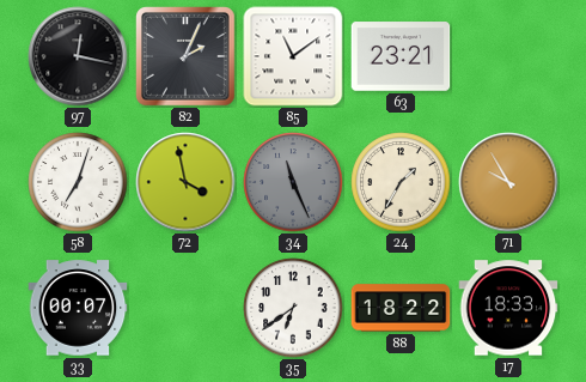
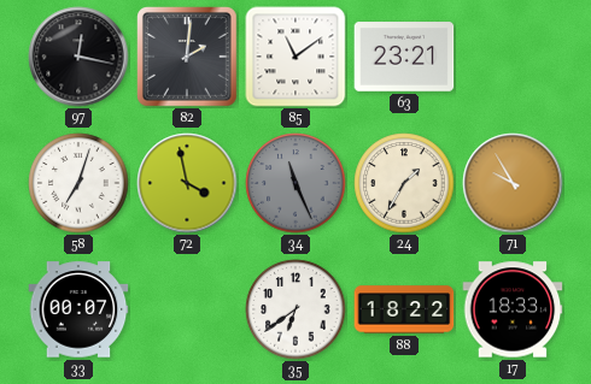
82: 2:04 -> 2:01 (188, 58)
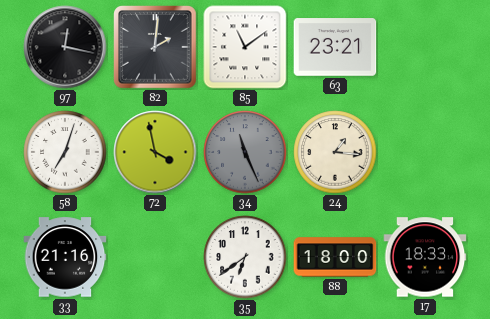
24: 1:35 -> 1:16 (335, 152)
71: 9:55 -> none (513, 183)
33: 00:07 -> 21:16 (65, 257)
88: 18:22 -> 18:00 (335, 257)
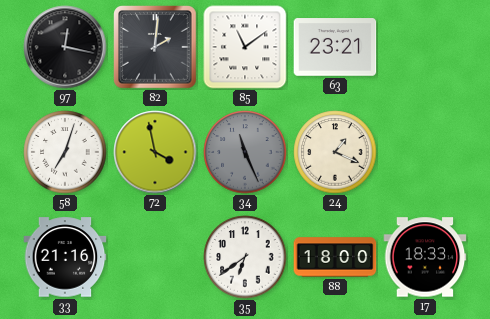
24: 1:16 -> 1:19 (335, 152)
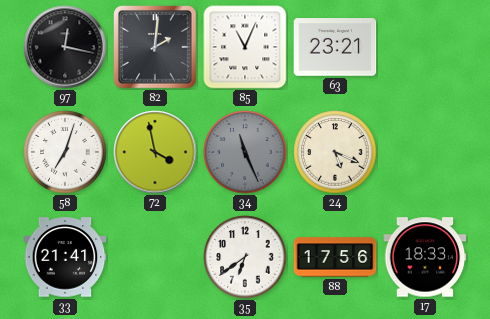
85: 11:09 -> 11:04 (245, 47)
24: 1:19 -> 5:19 (335, 152)
33: 21:16 -> 21:41 (65, 257)
88: 18:00 -> 17:56 (335, 257)
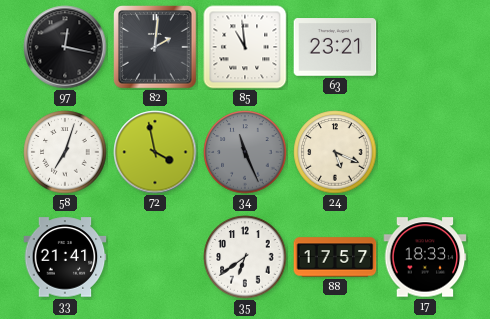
85: 11:04 -> 10:59 (245, 47)
88: 17:56 -> 17:57 (335, 257)
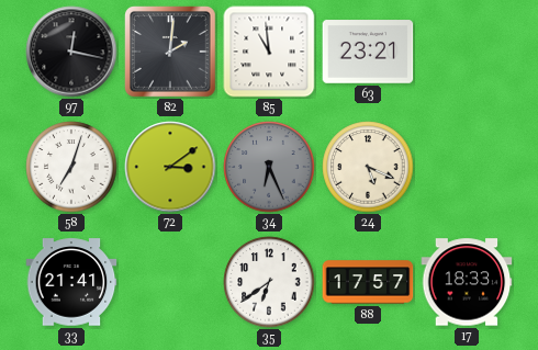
72: 3:58 -> 3:09 (170, 167)
34: 11:26 -> 6:26 (269, 167)
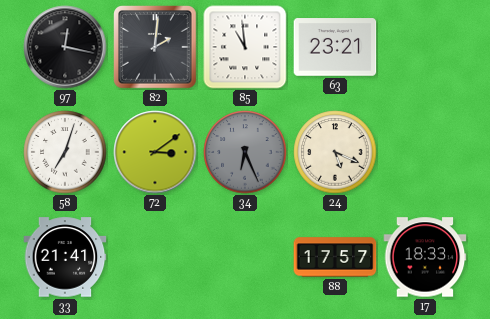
35: 6:39 -> none (269, 282)
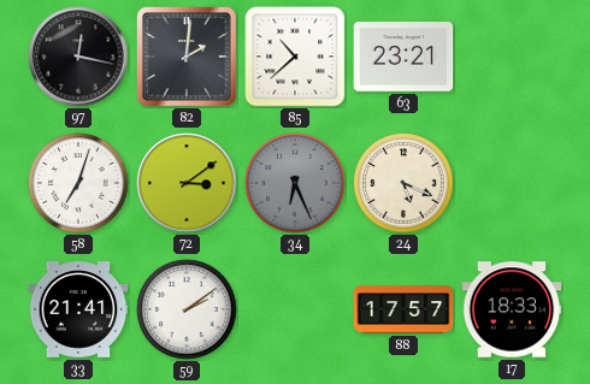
85: 10:59 -> 10:38 (295, 57)
59: none -> 2:09 (187, 309)
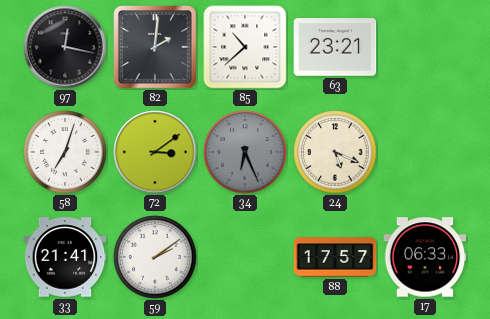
17: 18:33 -> 06:33 (425, 257)
